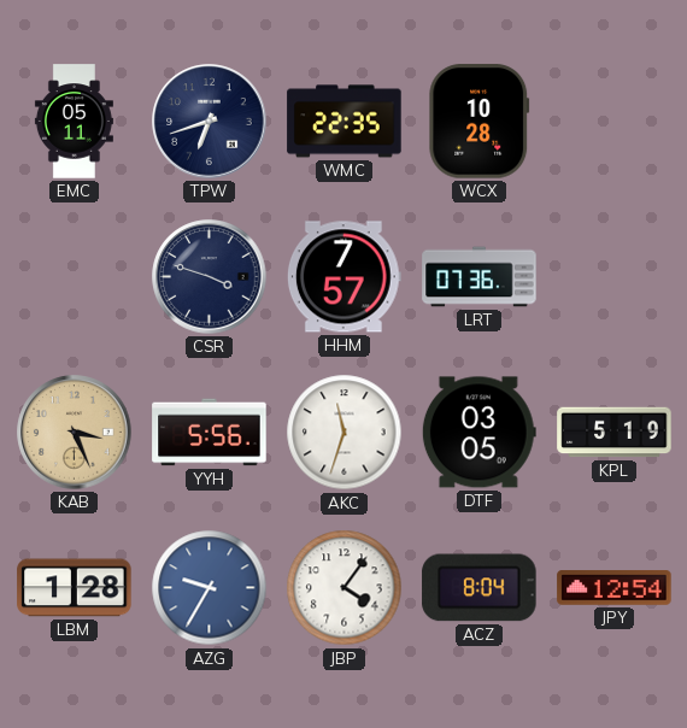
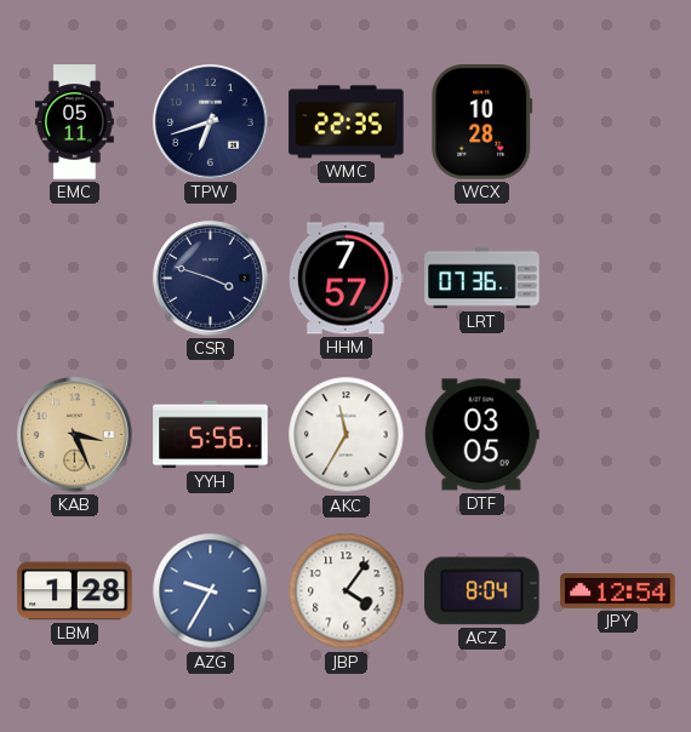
AKC: 11:33 -> 11:35 (347, 435)
KPL: 5:19 -> none (615, 433)
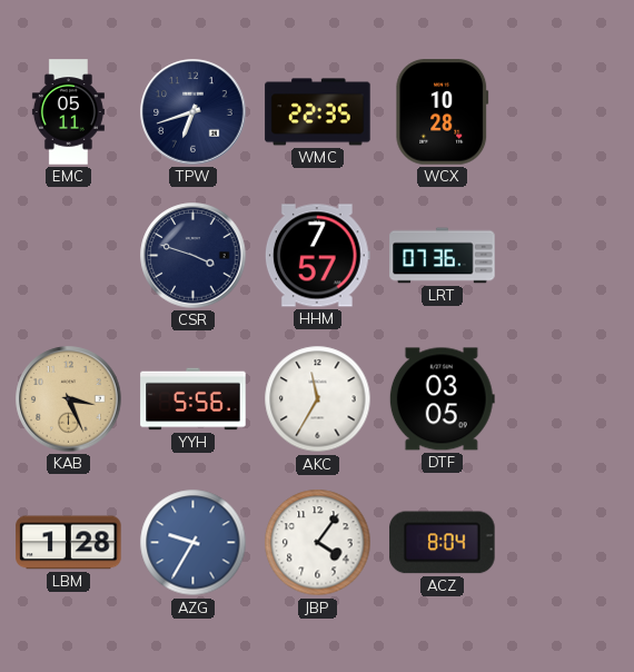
JPY: 12:54 -> none (618, 591)
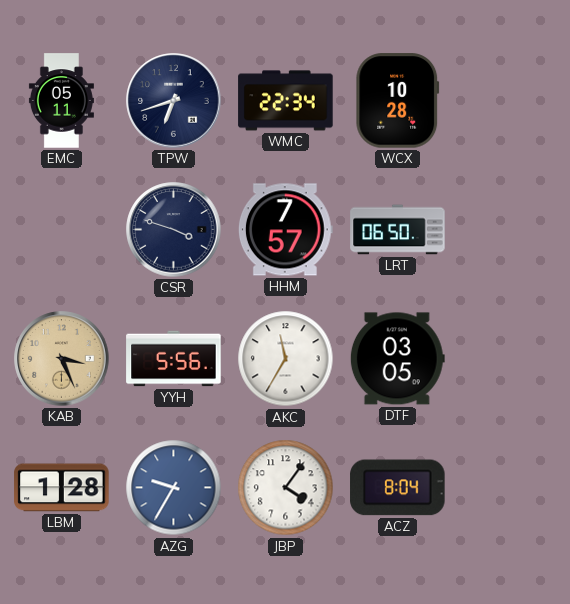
WMC: 22:35 -> 22:34 (286, 101)
LRT: 07:36 -> 06:50 (398, 230)
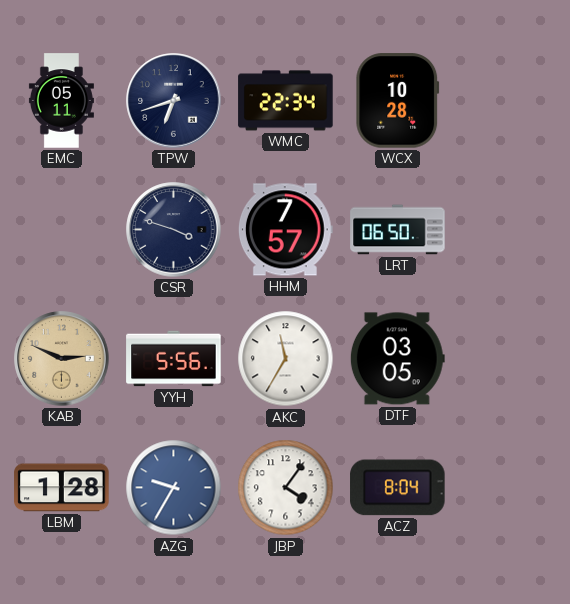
KAB: 3:26 -> 2:49 (62, 359)
